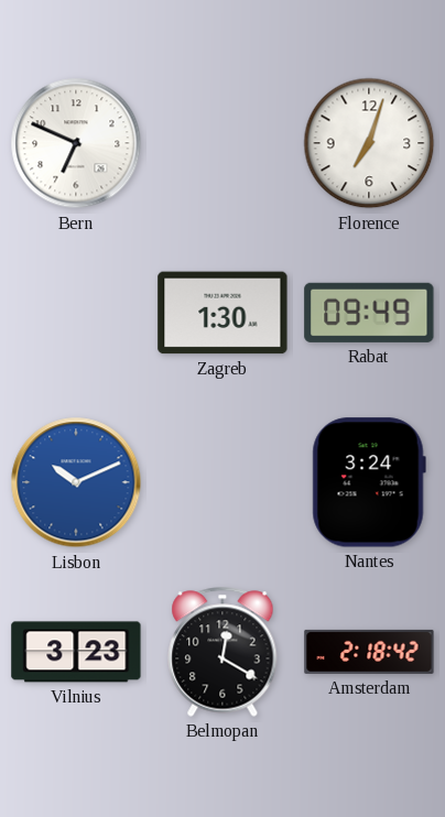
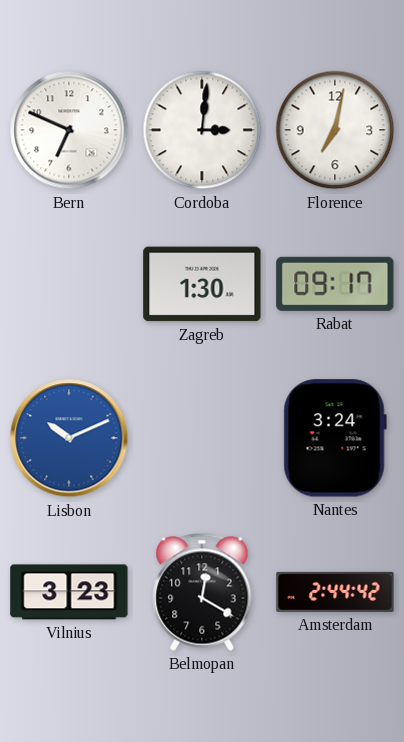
Cordoba: none -> 3:01 (202, 130)
Florence: 7:03 -> 7:02 (335, 130)
Rabat: 09:49 -> 09:17 (335, 284)
Amsterdam: 2:18 -> 2:44 (335, 592)
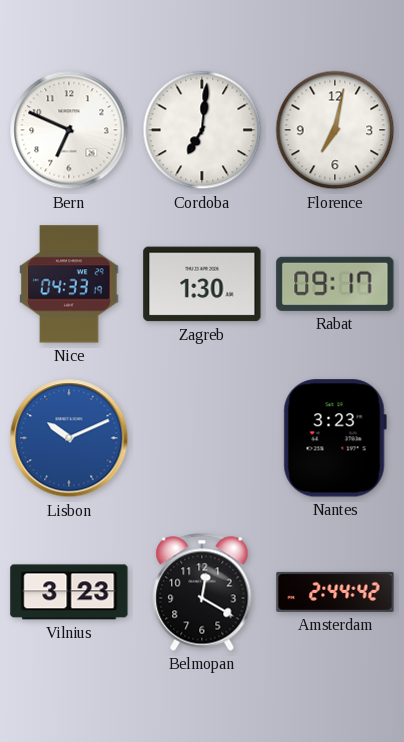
Cordoba: 3:01 -> 7:01 (202, 130)
Nice: none -> 04:33 (69, 284)
Nantes: 3:24 -> 3:23 (335, 438)
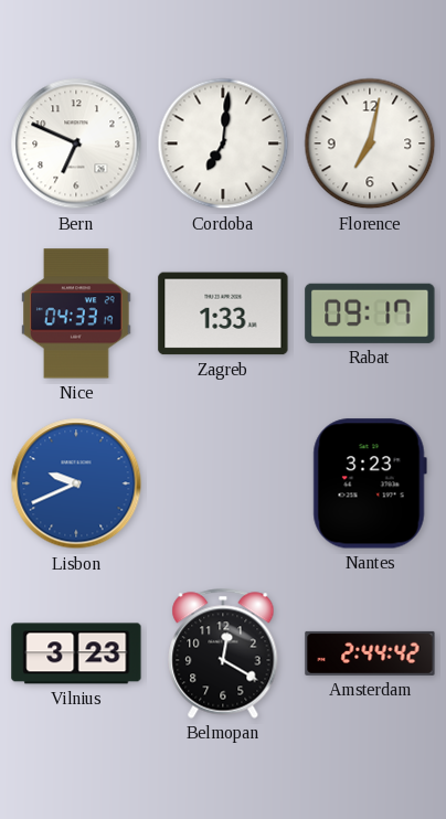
Zagreb: 1:30 -> 1:33 (223, 313)
Lisbon: 10:11 -> 9:41 (76, 483)
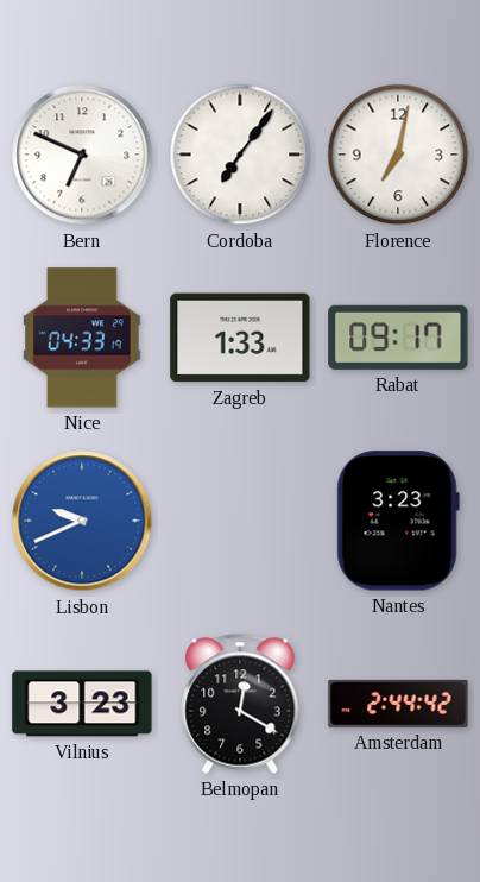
Cordoba: 7:01 -> 7:06 (240, 155)
